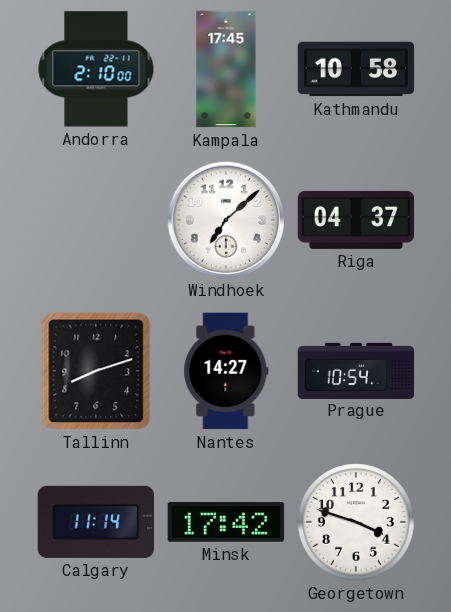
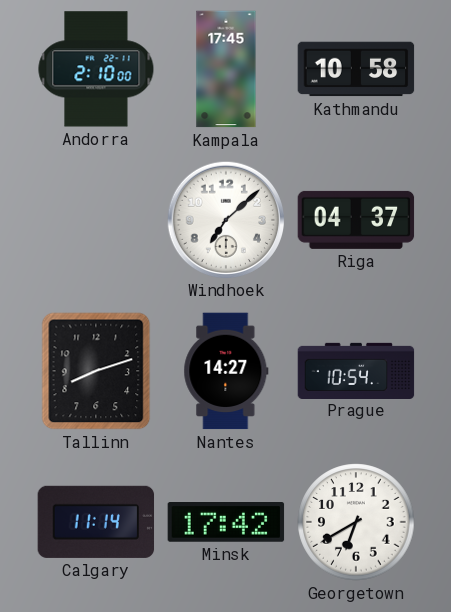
Georgetown: 3:48 -> 6:40 (356, 522)
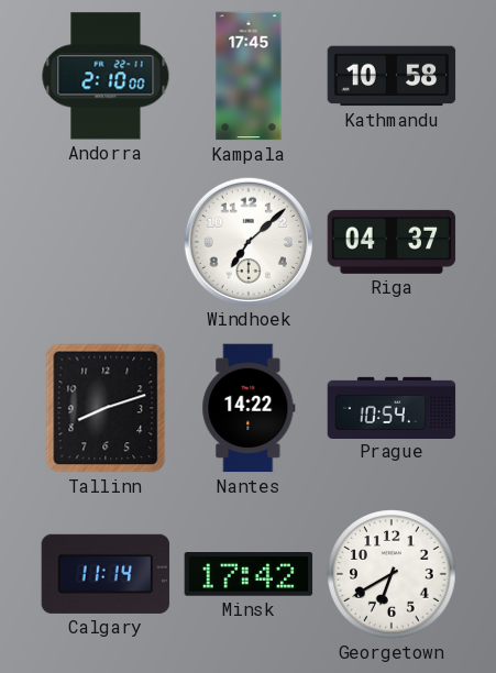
Nantes: 14:27 -> 14:22 (249, 408)
